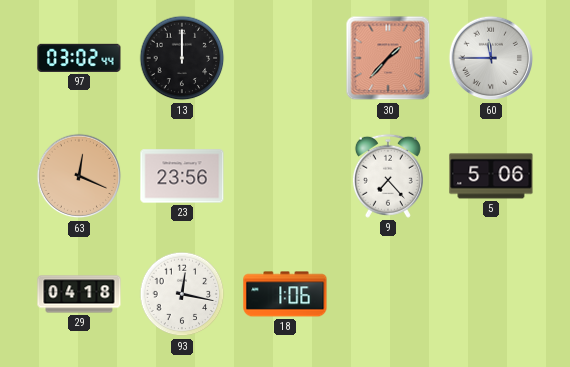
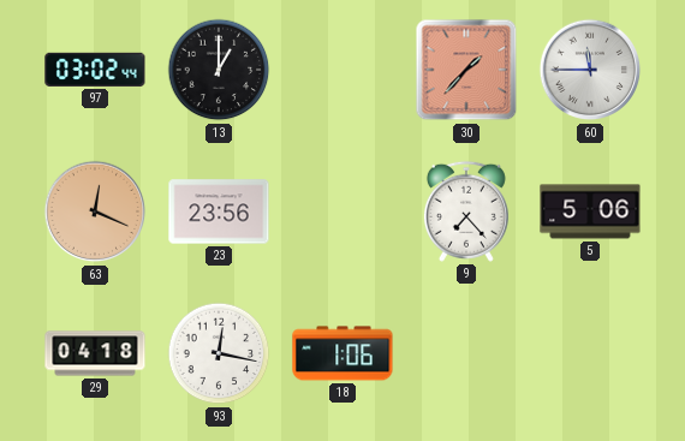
13: 12:00 -> 1:00 (219, 70)
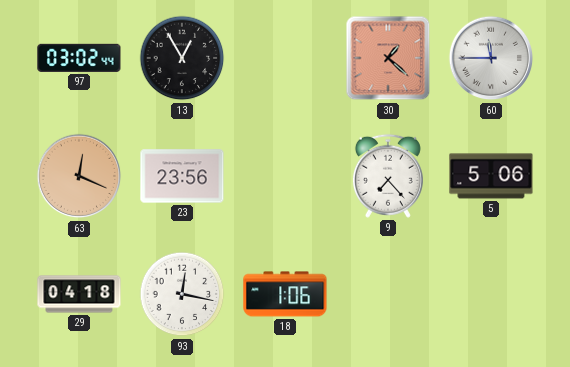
13: 1:00 -> 12:55 (182, 58)
30: 1:37 -> 1:22 (388, 58)
